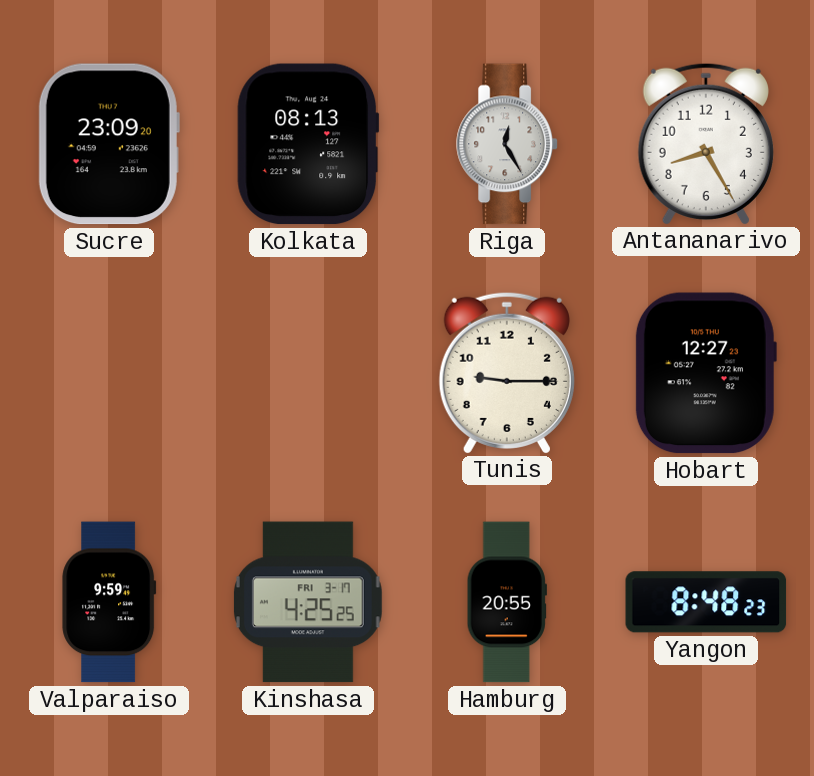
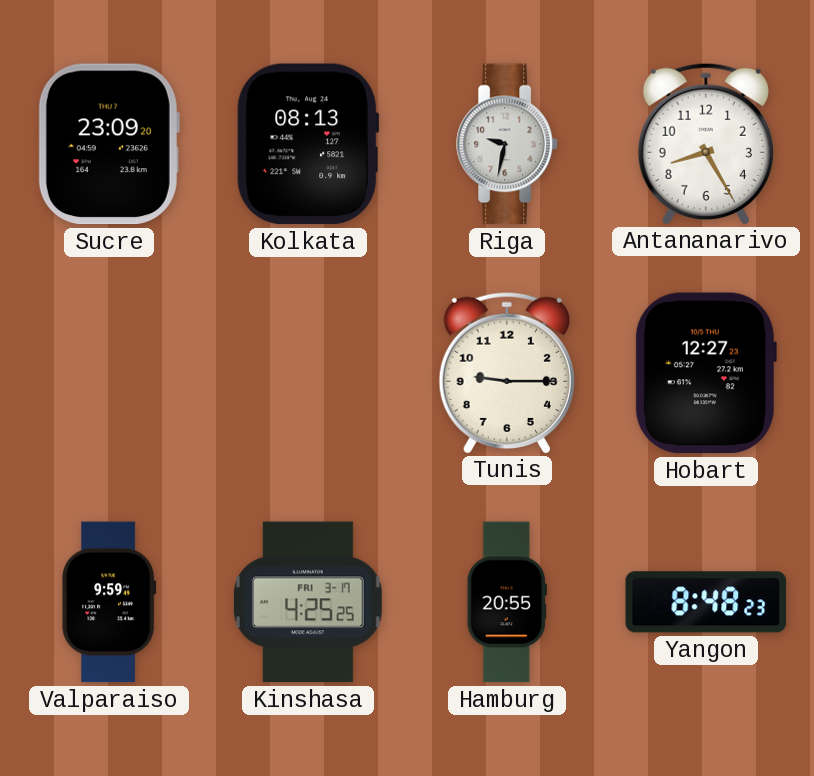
Riga: 12:25 -> 9:32 (507, 144)
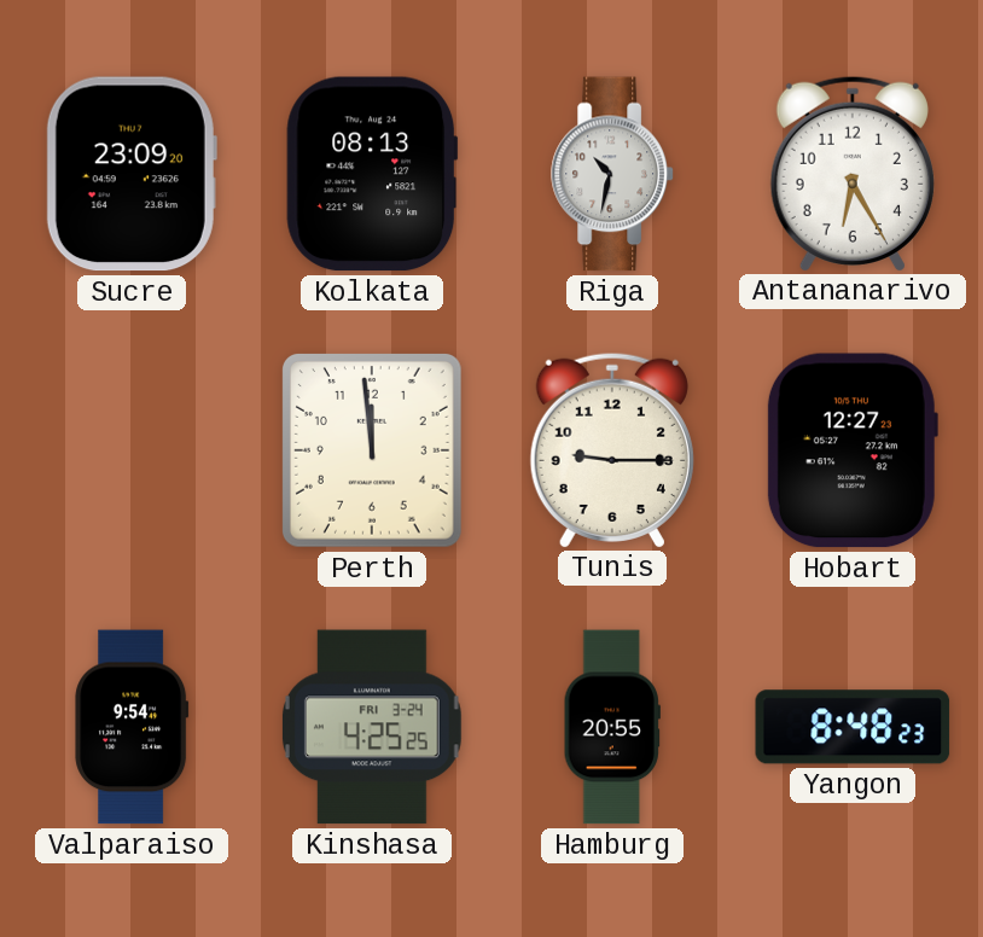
Riga: 9:32 -> 10:32 (612, 174)
Antananarivo: 8:25 -> 6:25 (853, 173)
Perth: none -> 11:59 (372, 452)
Valparaiso: 9:59 -> 9:54 (132, 727)
Kinshasa date: FRI 3-17 -> FRI 3-24 (372, 727)
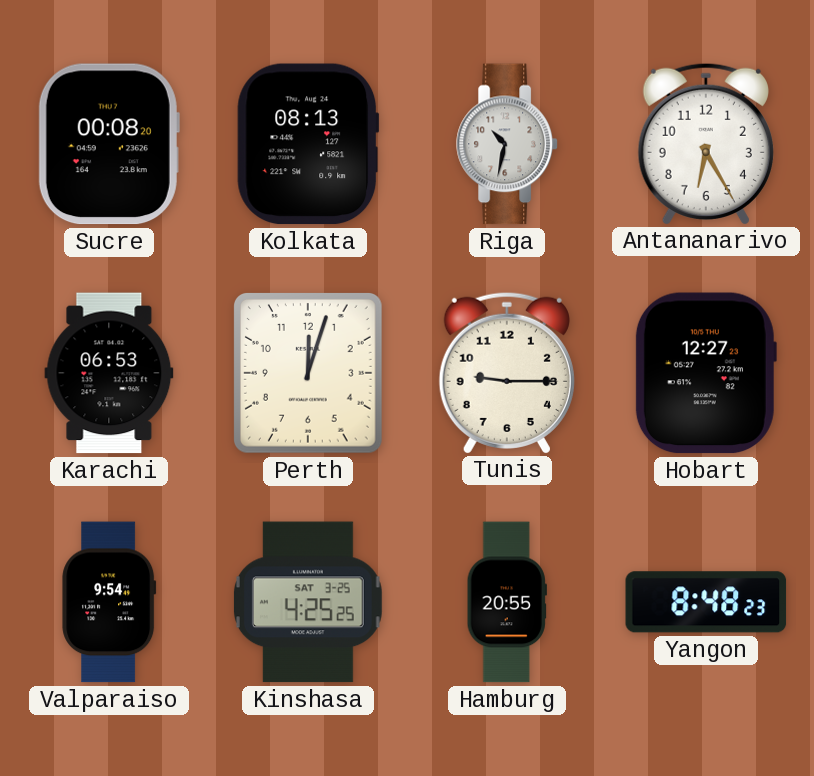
Sucre: 23:09 -> 00:08 (109, 144)
Karachi: none -> 06:53 (109, 373)
Perth: 11:59 -> 12:03 (308, 374)
Kinshasa date: FRI 3-24 -> SAT 3-25 (308, 602)
